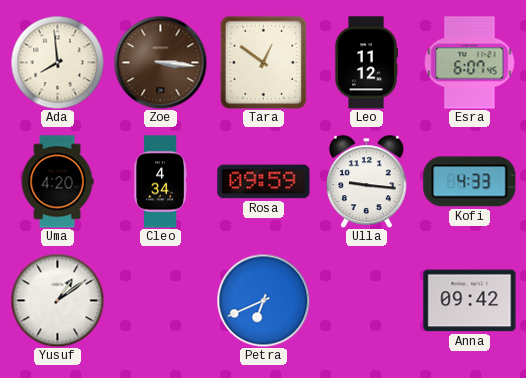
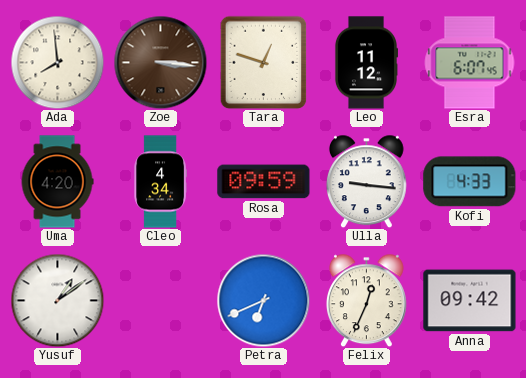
Tara: 12:51 -> 12:48 (264, 62)
Felix: none -> 12:34 (366, 300)
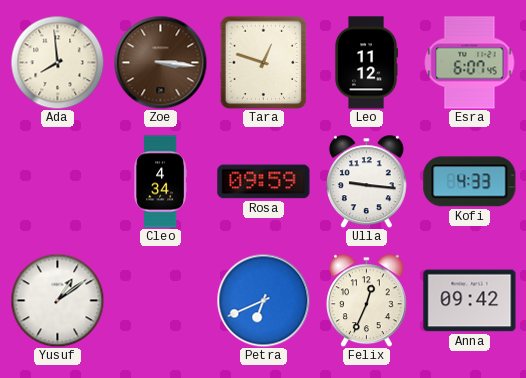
Uma: 4:20 -> none (57, 182)
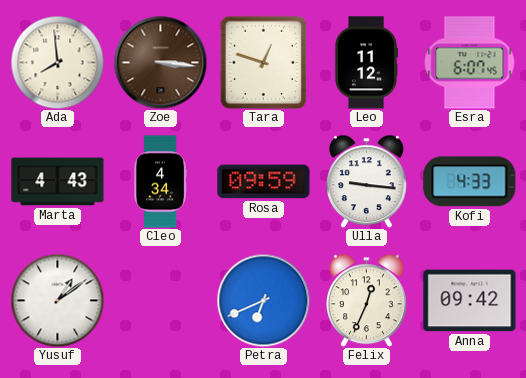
Marta: none -> 4:43 (58, 182)
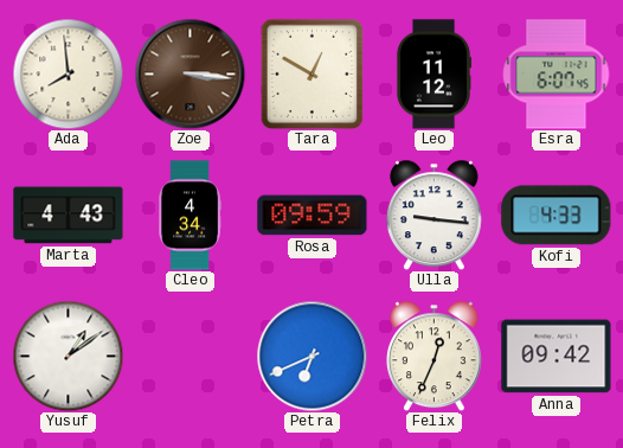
Tara: 12:48 -> 12:50 (313, 73)
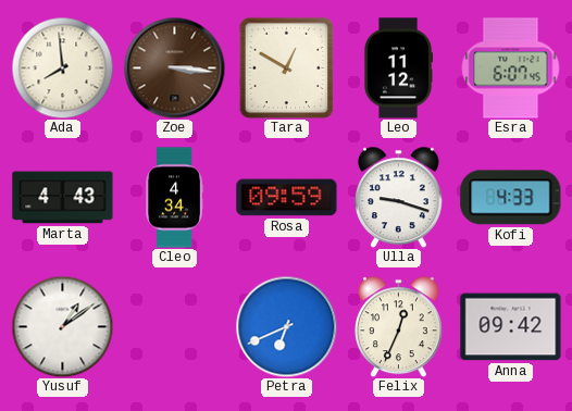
Ulla: 9:16 -> 9:18 (398, 197)
